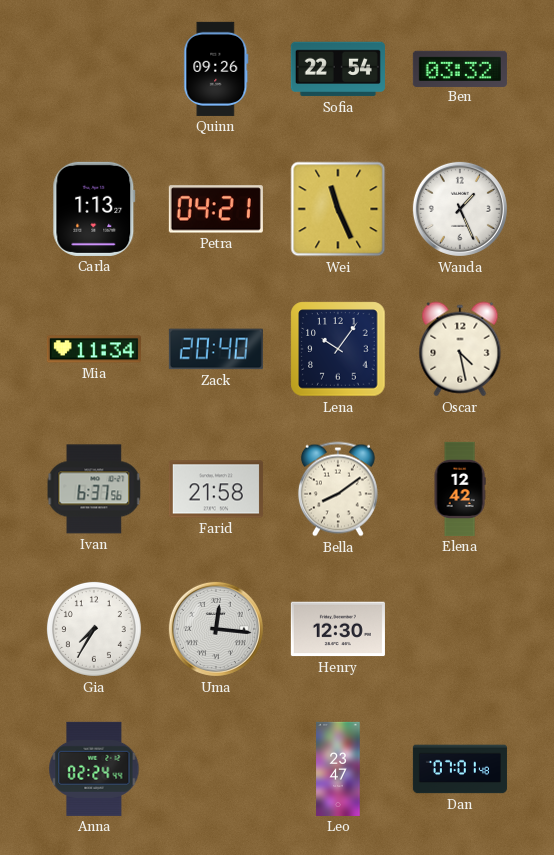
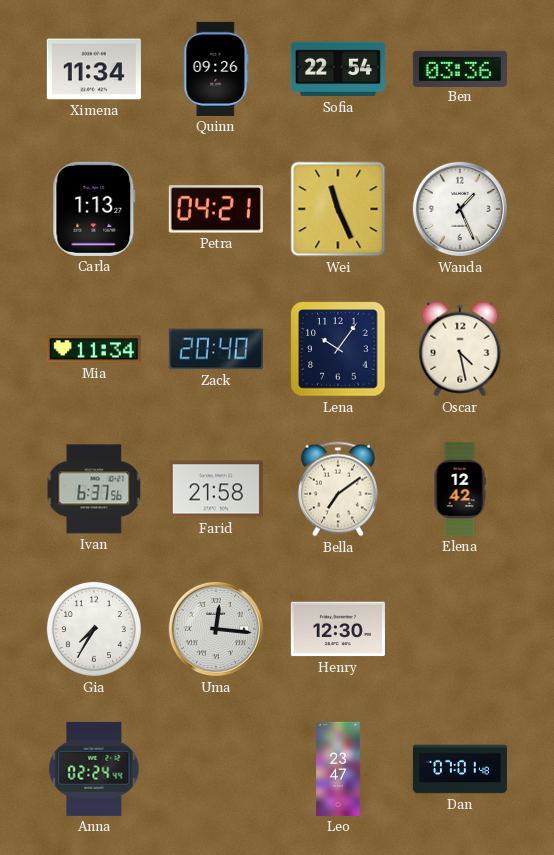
Ximena: none -> 11:34 (94, 69)
Ben: 03:32 -> 03:36 (460, 68)
Bella: 8:09 -> 7:09 (338, 489)
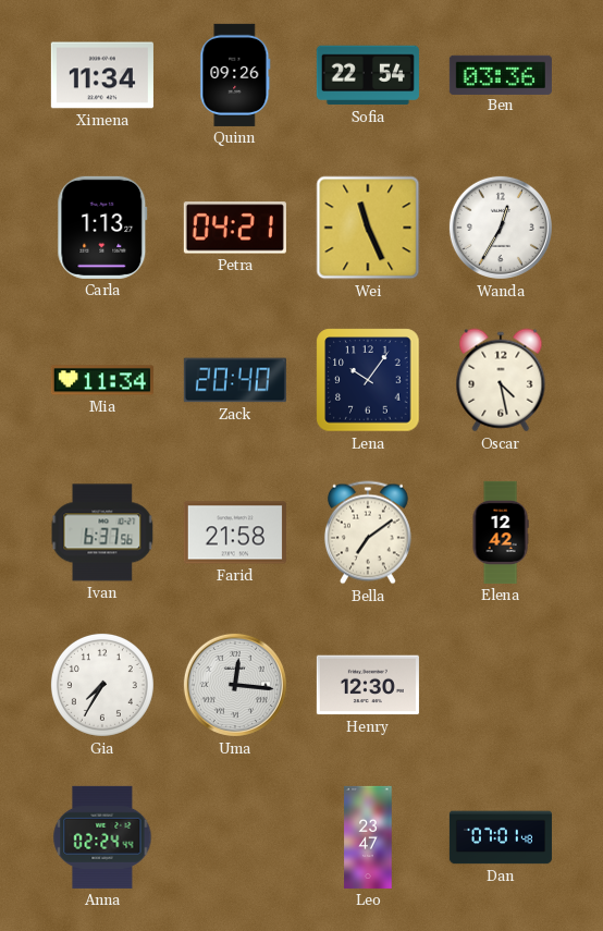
Wanda: 1:26 -> 12:35 (501, 228)
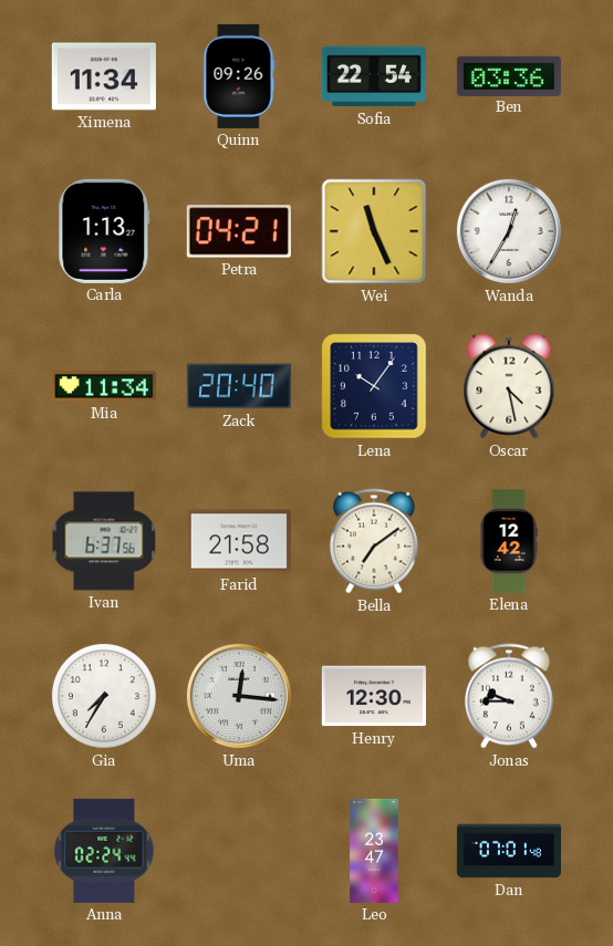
Jonas: none -> 9:45 (509, 696)
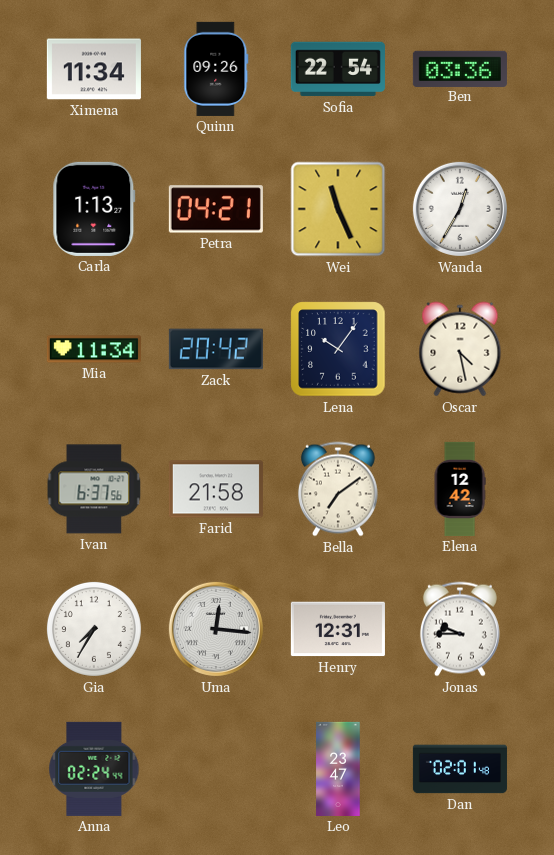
Zack: 20:40 -> 20:42 (216, 349)
Henry: 12:30 -> 12:31 (338, 629)
Dan: 07:01 -> 02:01 (460, 769)
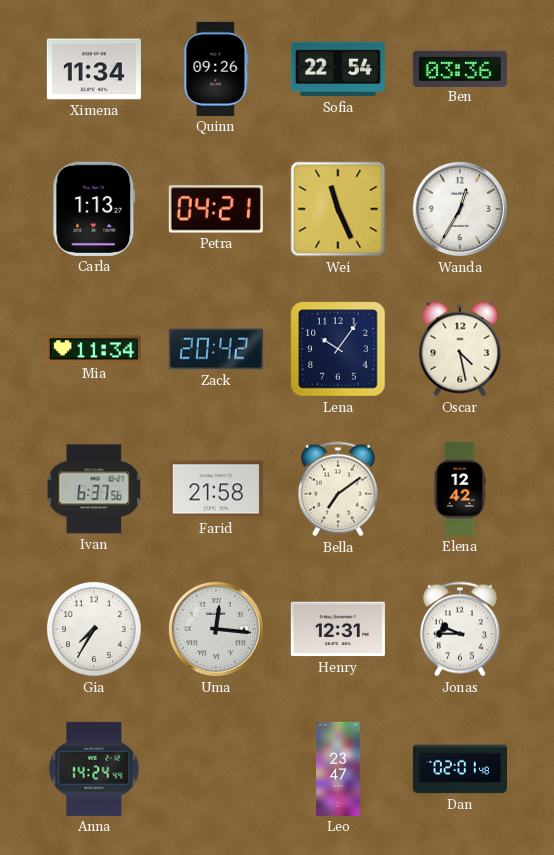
Anna: 02:24 -> 14:24 (94, 769)
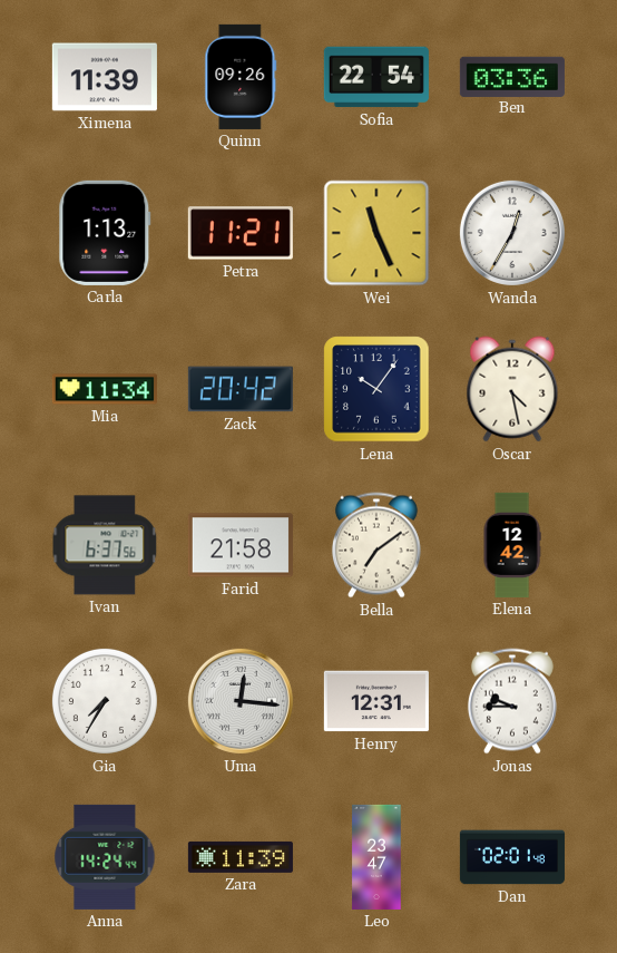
Ximena: 11:34 -> 11:39 (105, 77)
Petra: 04:21 -> 11:21 (241, 233)
Zara: none -> 11:39 (241, 857)
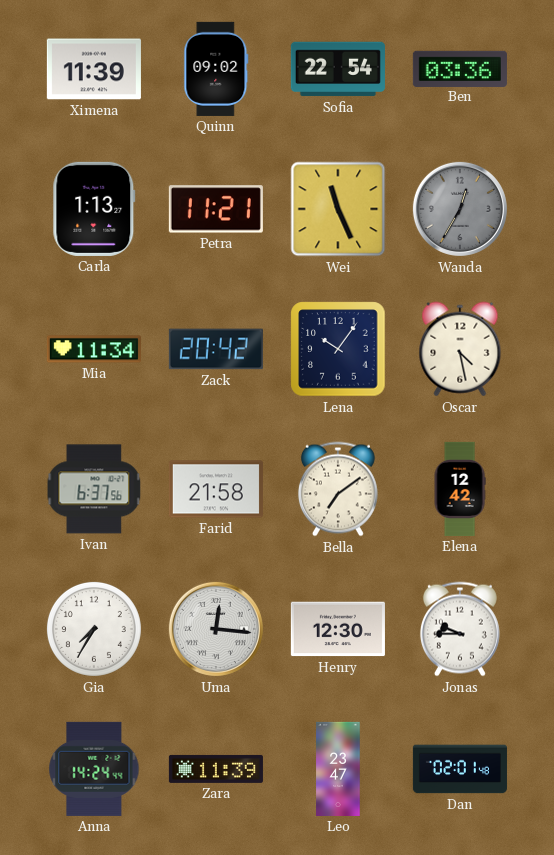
Quinn: 09:26 -> 09:02 (216, 69)
Wanda dial: white -> grey (460, 209)
Henry: 12:31 -> 12:30 (338, 629)
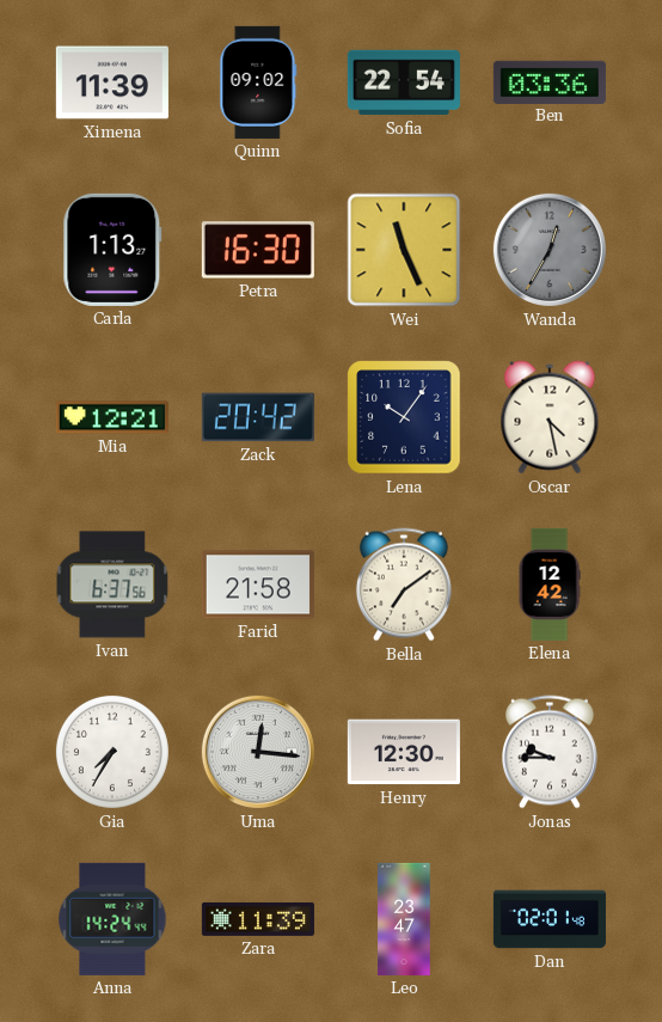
Petra: 11:21 -> 16:30 (258, 250)
Mia: 11:34 -> 12:21 (112, 417)
